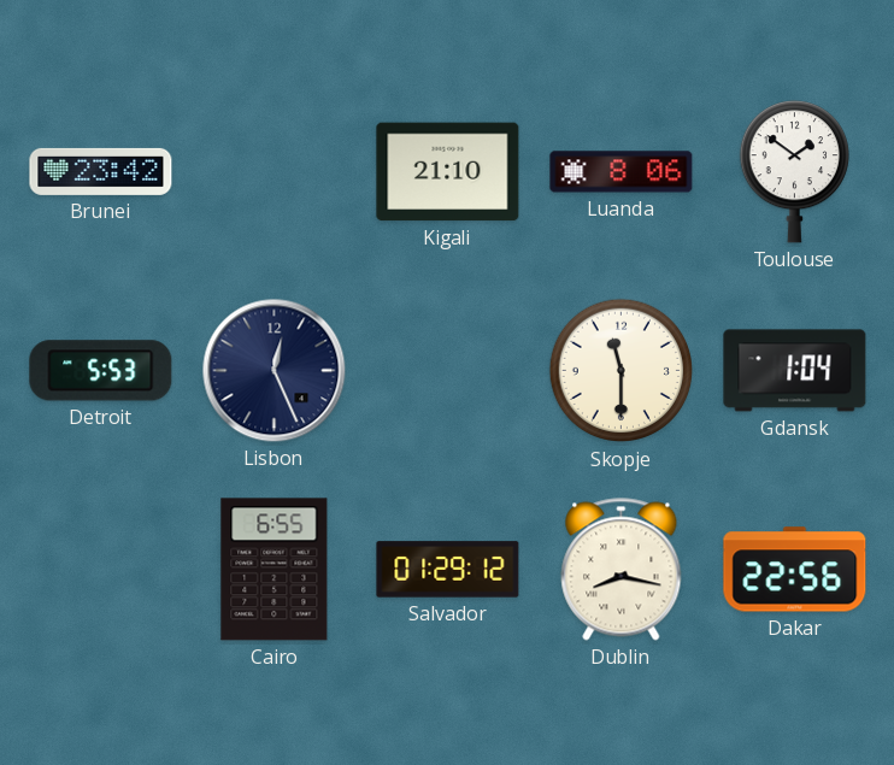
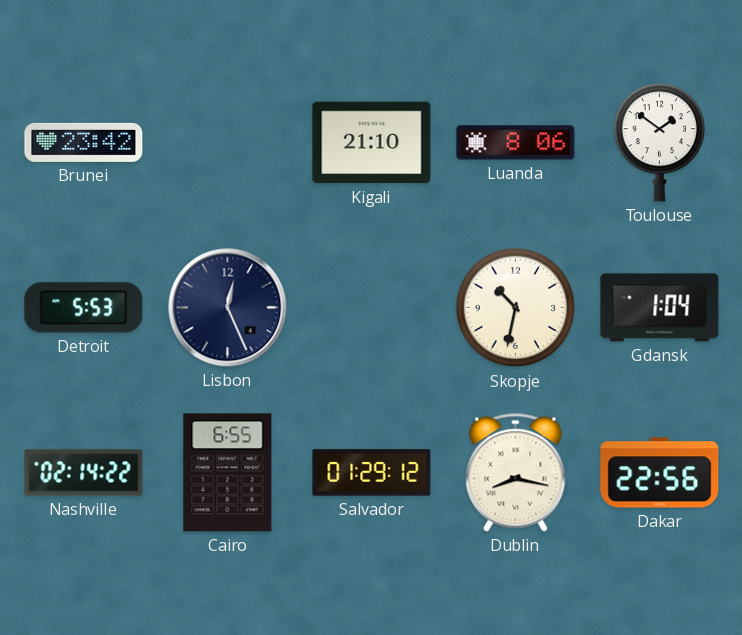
Skopje: 11:30 -> 10:32 (516, 308)
Nashville: none -> 02:14 (84, 473)
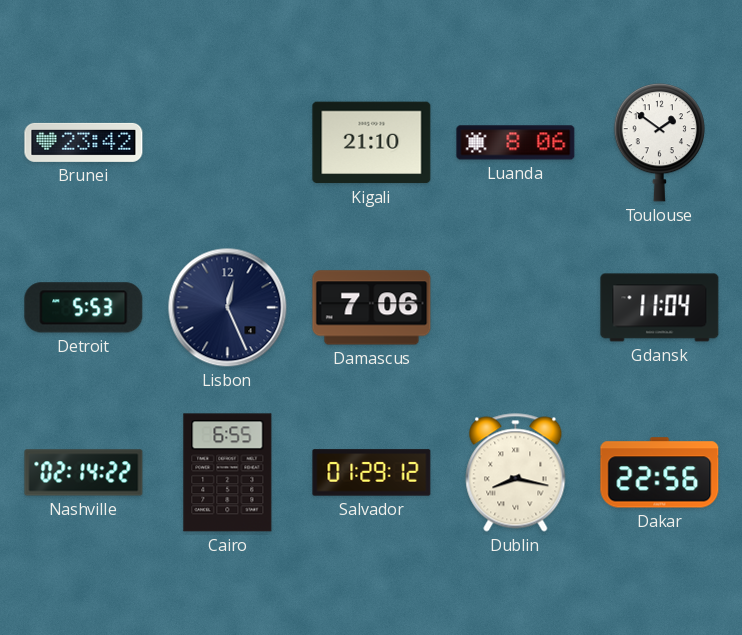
Damascus: none -> 7:06 (372, 308)
Skopje: 10:32 -> none (516, 308)
Gdansk: 1:04 -> 11:04 (660, 308)
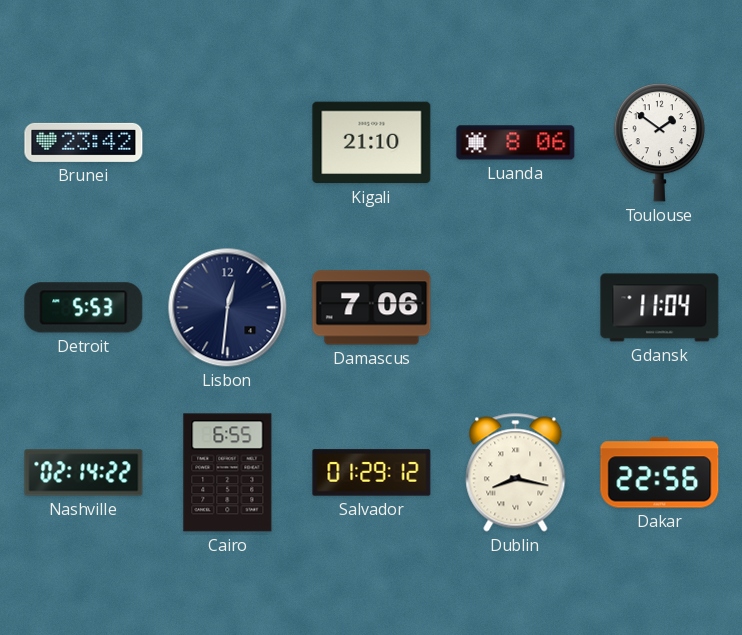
Lisbon: 12:26 -> 12:31 (228, 308)
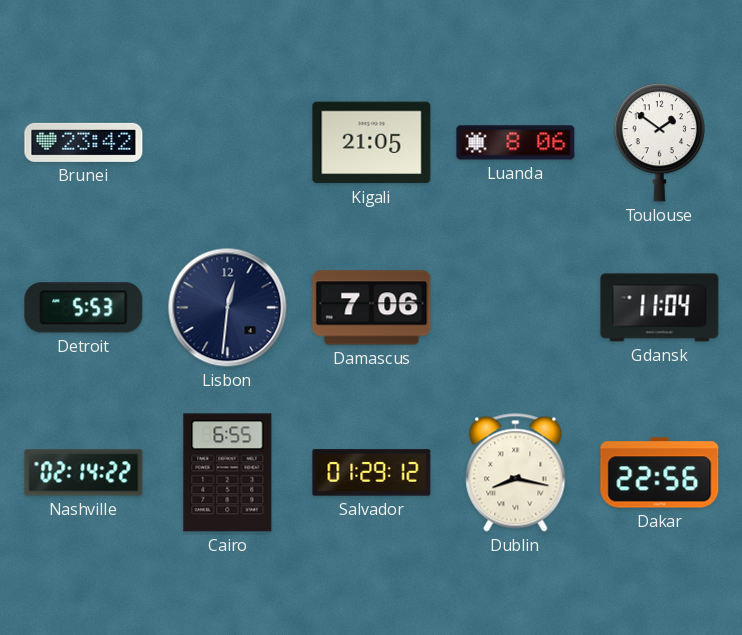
Kigali: 21:10 -> 21:05 (372, 143)
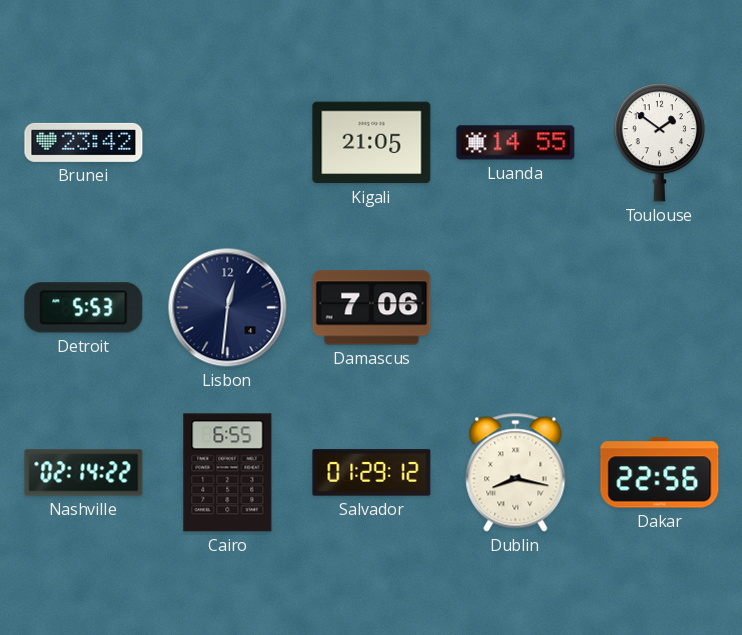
Luanda: 8:06 -> 14:55 (516, 143)
Gdansk: 11:04 -> none (660, 308)
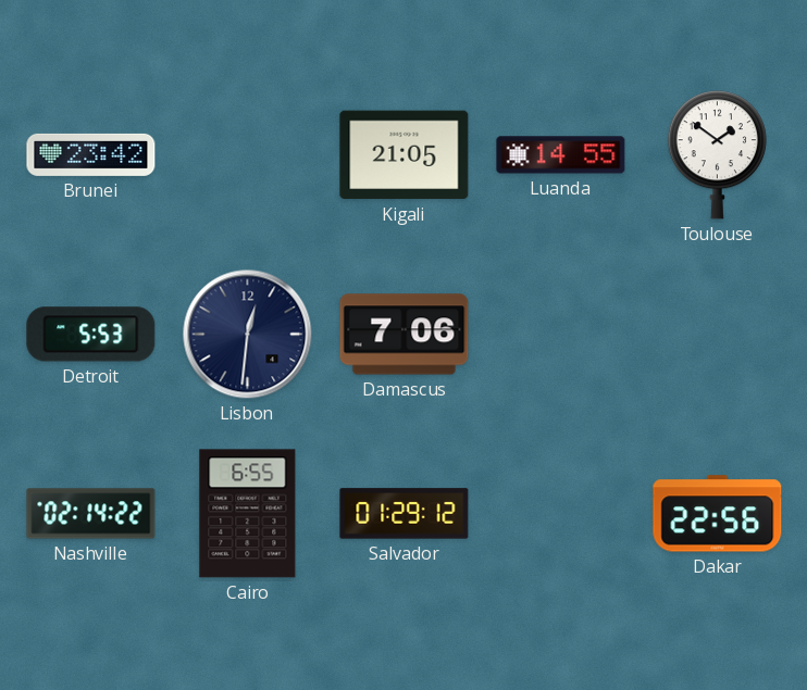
Dublin: 8:17 -> none (516, 473)
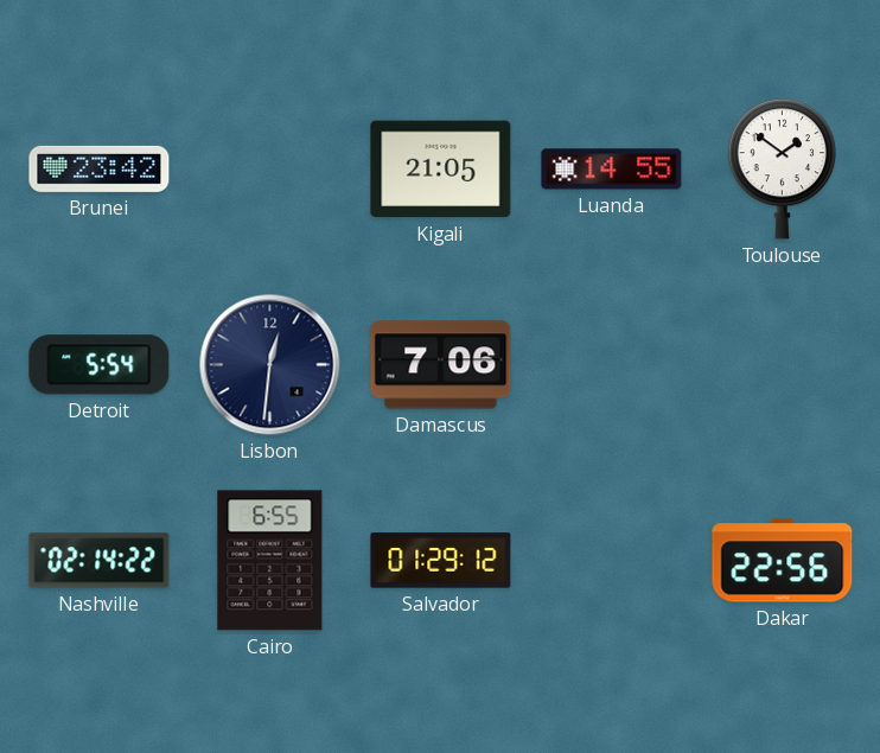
Detroit: 5:53 -> 5:54 (100, 365)
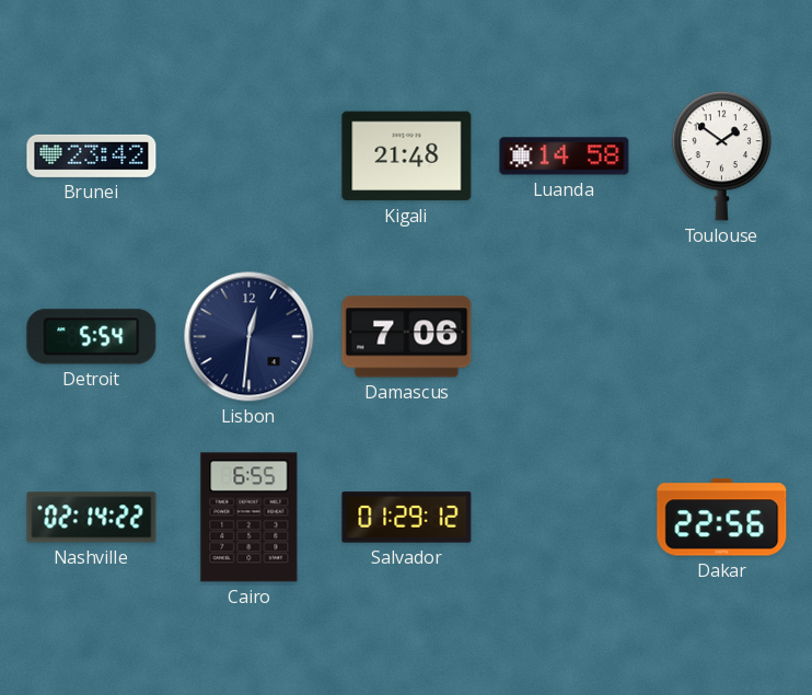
Kigali: 21:05 -> 21:48 (407, 157)
Luanda: 14:55 -> 14:58 (565, 157)
